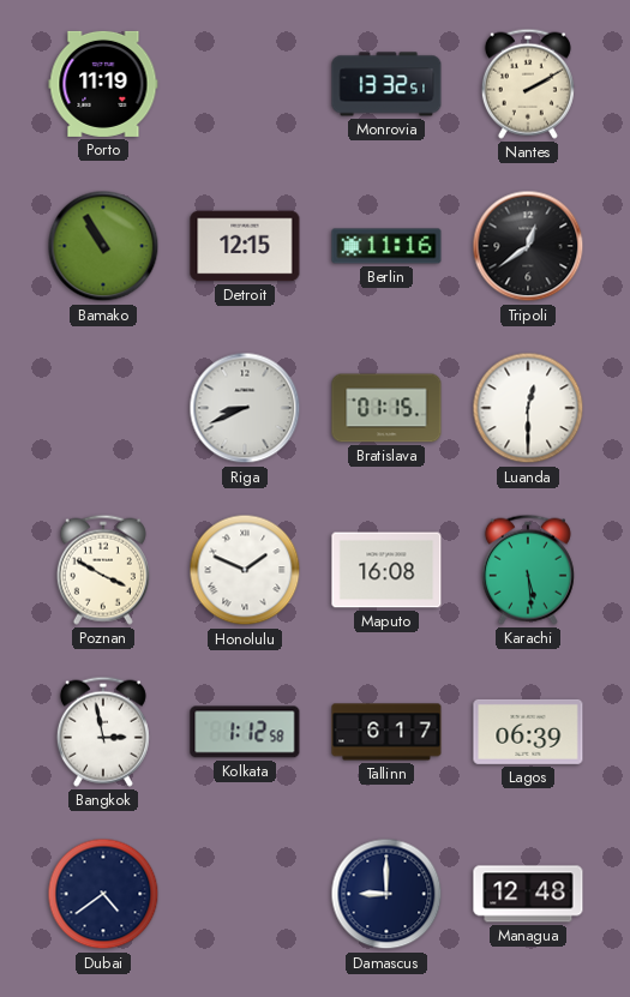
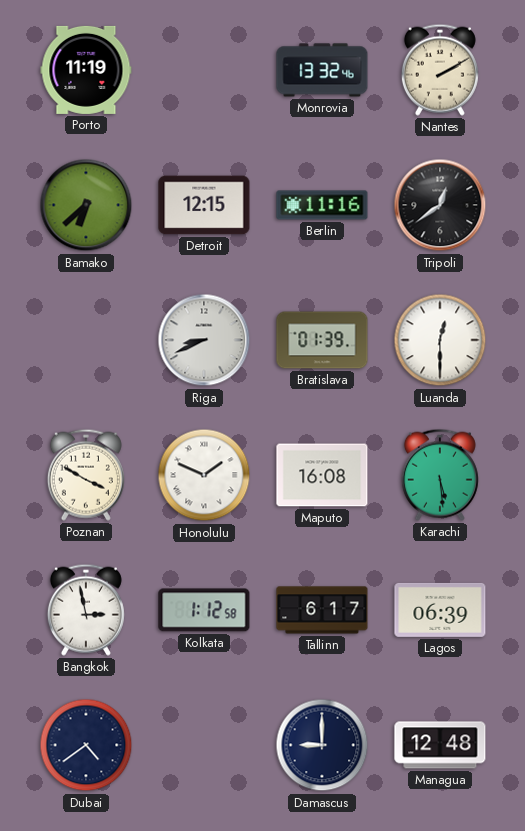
Monrovia: 13:32:51 -> 13:32:46 (322, 70)
Bamako: 10:55 -> 6:38 (86, 205)
Bratislava: 01:15 -> 01:39 (322, 340)
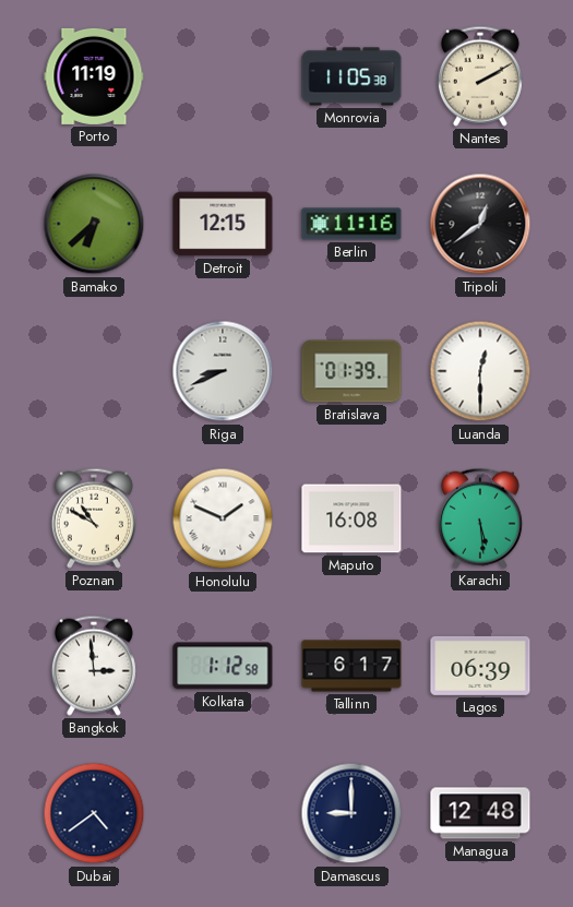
Monrovia: 13:32 -> 11:05 (351, 76)
Poznan: 3:50 -> 10:50 (94, 518)
Bangkok: 2:58 -> 2:59 (94, 666)
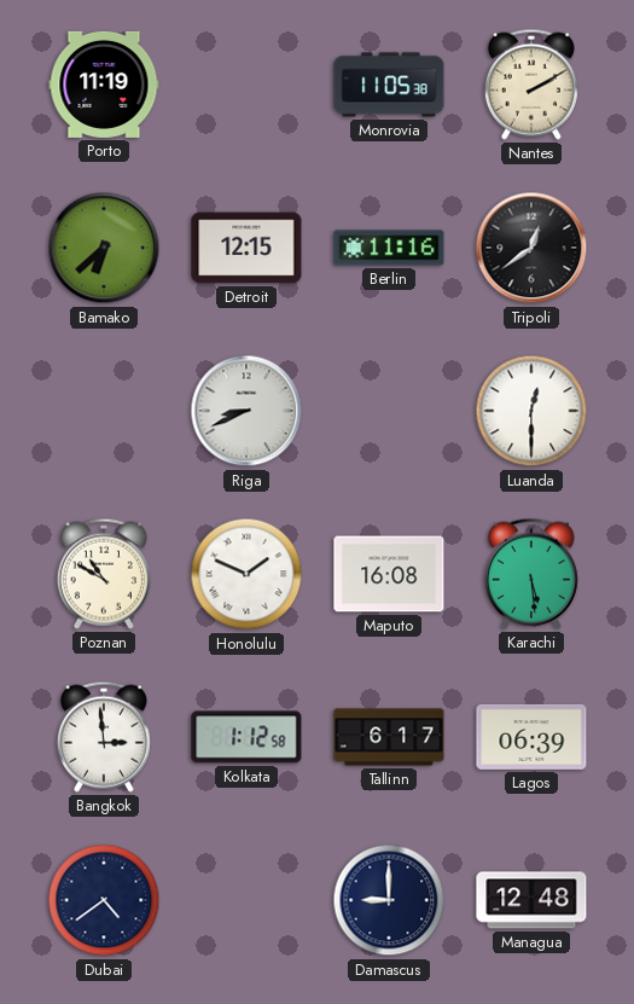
Bratislava: 01:39 -> none (351, 371)
